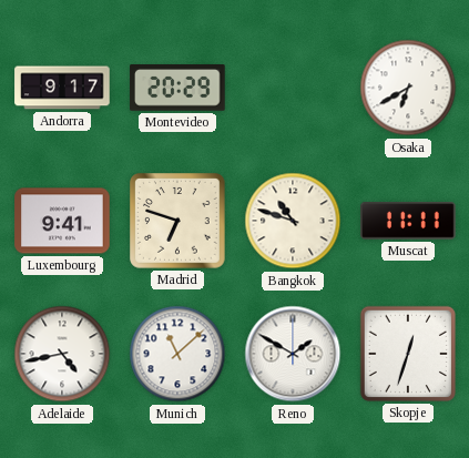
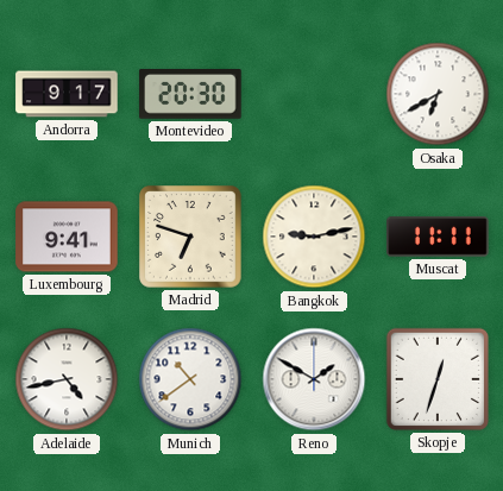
Montevideo: 20:29 -> 20:30 (190, 95)
Bangkok: 10:48 -> 9:13 (314, 237)
Munich: 11:08 -> 10:39 (190, 379)
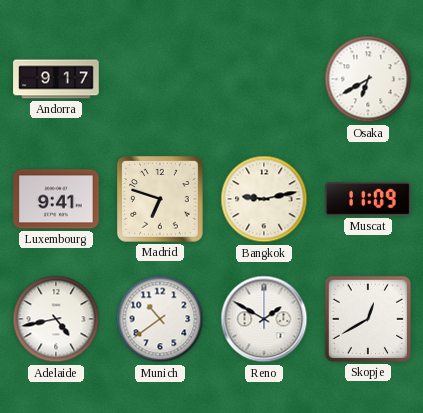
Montevideo: 20:30 -> none (190, 95)
Muscat: 11:11 -> 11:09 (368, 199)
Skopje: 12:33 -> 12:40 (368, 319)
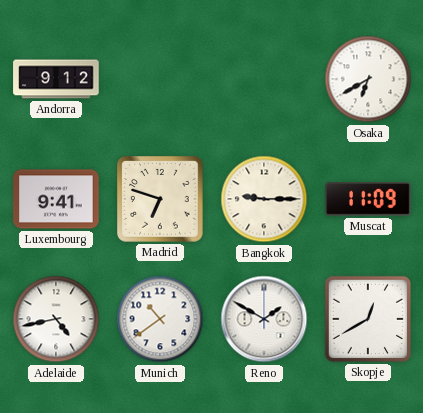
Andorra: 9:17 -> 9:12 (56, 79)
Bangkok: 9:13 -> 9:15 (264, 199)
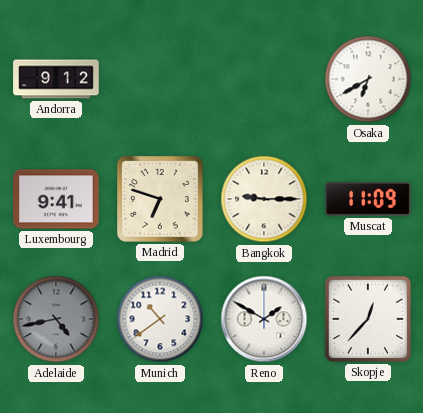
Adelaide dial: white -> grey (56, 319)
Skopje: 12:40 -> 12:37 (368, 319)
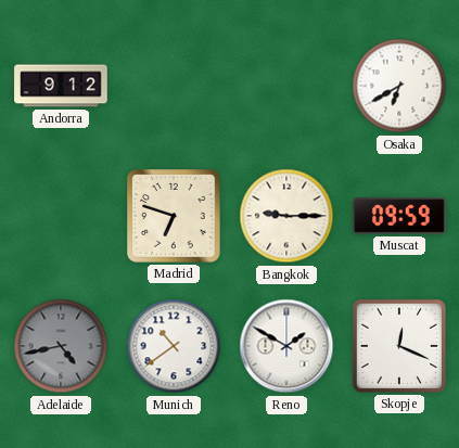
Luxembourg: 9:41 -> none (56, 199)
Muscat: 11:09 -> 09:59 (399, 216)
Skopje: 12:37 -> 12:19 (399, 346)
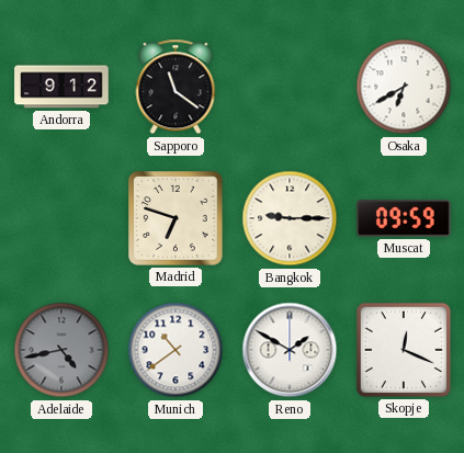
Sapporo: none -> 11:21 (176, 87)
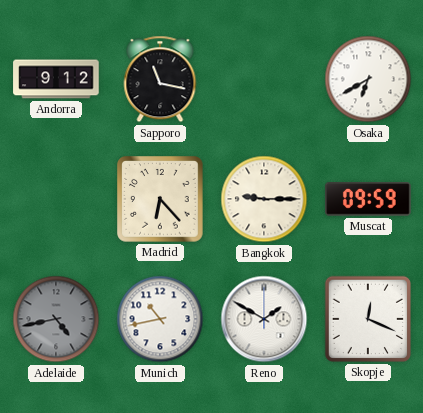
Sapporo: 11:21 -> 11:17 (160, 79)
Madrid: 6:48 -> 6:23 (160, 199)
Munich: 10:39 -> 10:43 (160, 319)
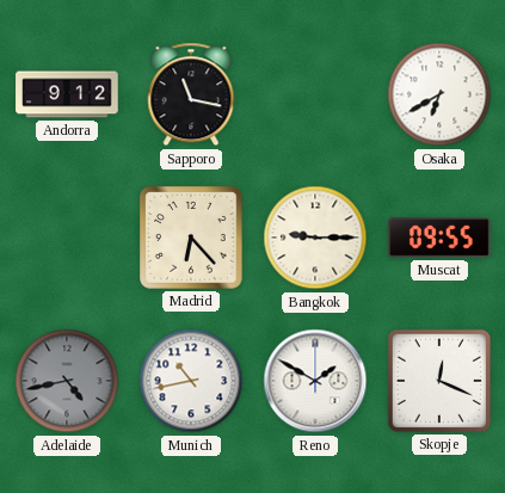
Muscat: 09:59 -> 09:55 (439, 238)
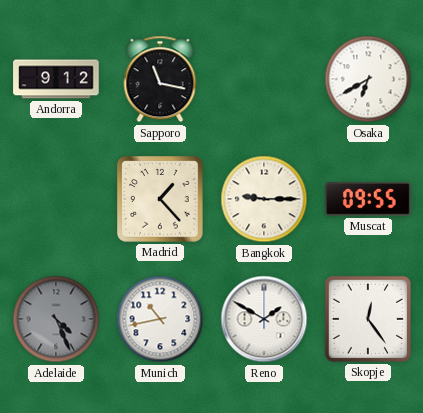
Madrid: 6:23 -> 1:23 (160, 199)
Adelaide: 4:43 -> 4:26 (56, 319)
Skopje: 12:19 -> 12:24 (368, 319)
